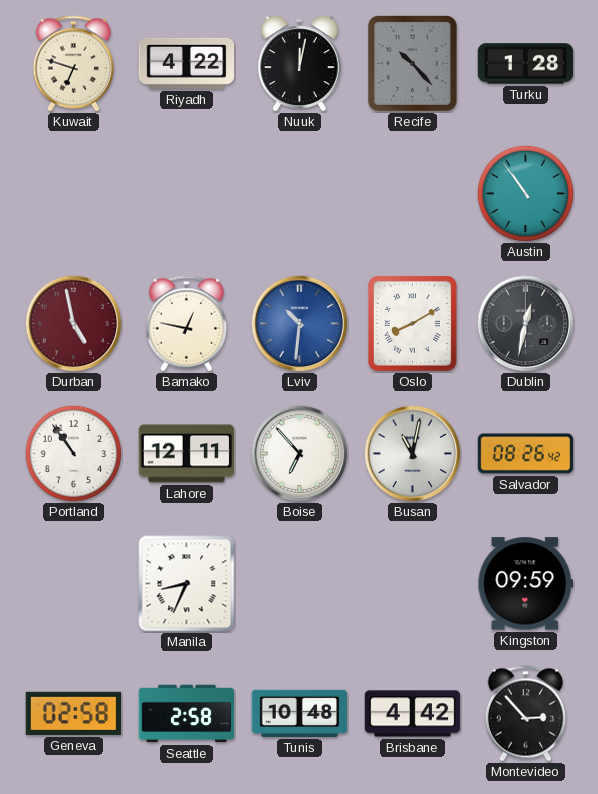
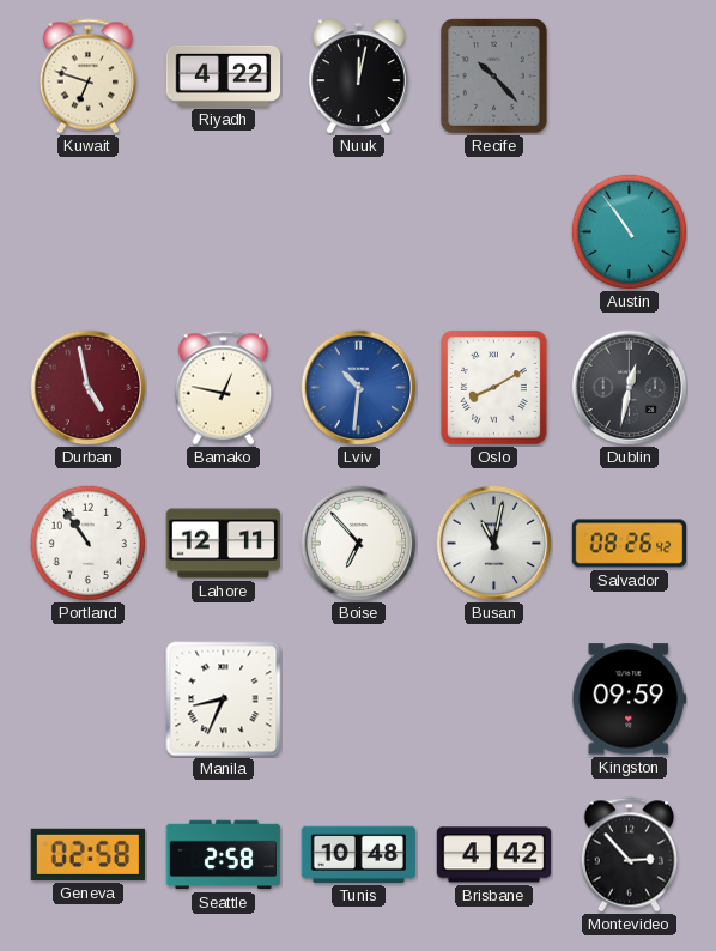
Turku: 1:28 -> none (526, 64)
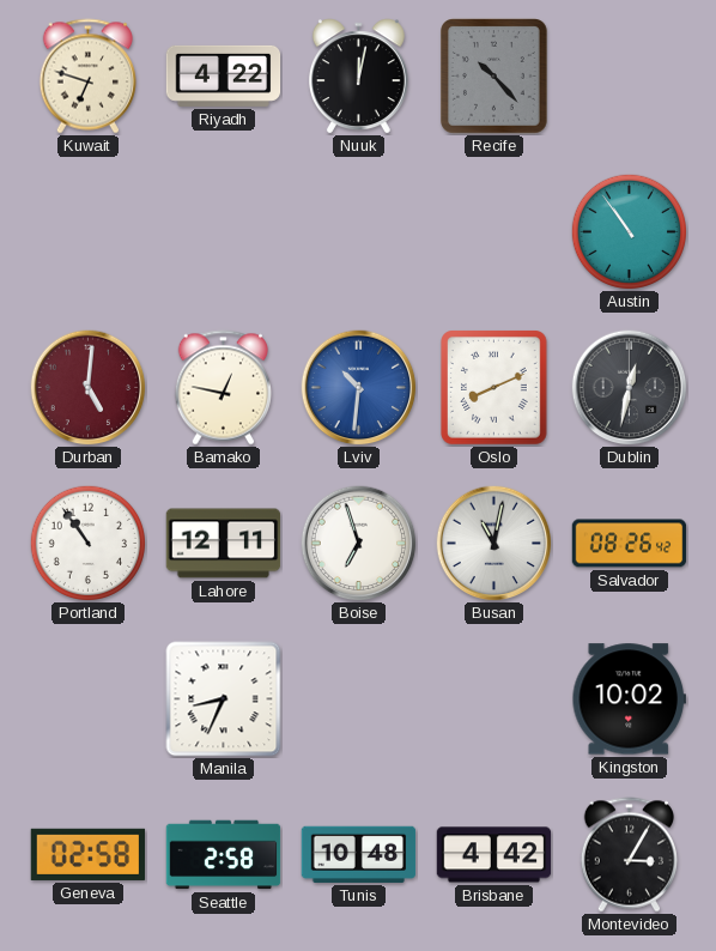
Durban: 4:58 -> 5:01 (89, 388)
Oslo: 8:10 -> 8:11 (494, 388)
Boise: 6:53 -> 6:57 (359, 544)
Kingston: 09:59 -> 10:02 (629, 699)
Montevideo: 2:53 -> 3:05 (629, 855)
